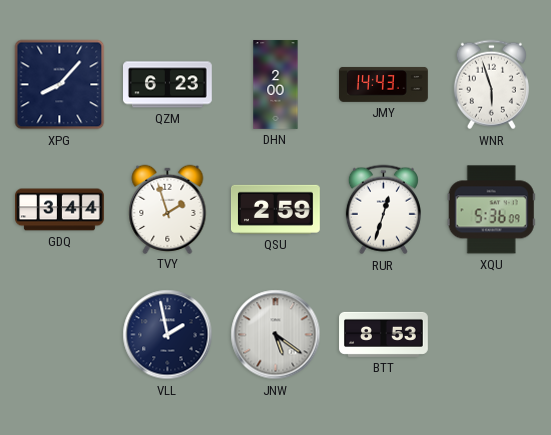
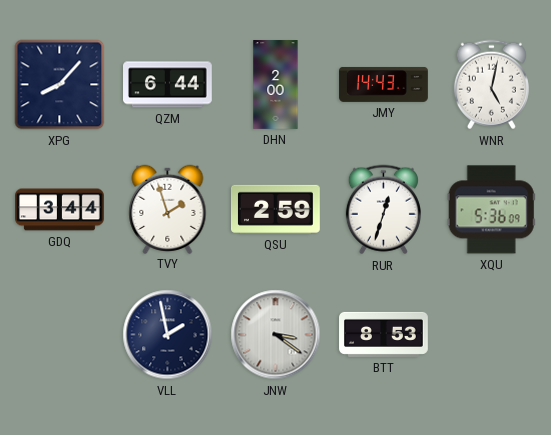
QZM: 6:23 -> 6:44 (168, 85)
WNR: 5:57 -> 5:02 (491, 85)
JNW: 5:21 -> 3:21 (276, 335)
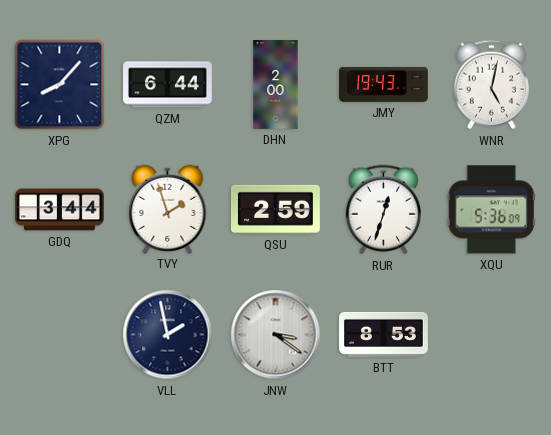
JMY: 14:43 -> 19:43 (384, 85)
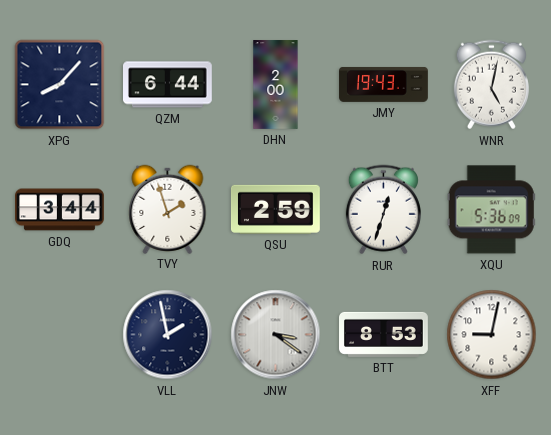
XFF: none -> 9:02 (492, 335)
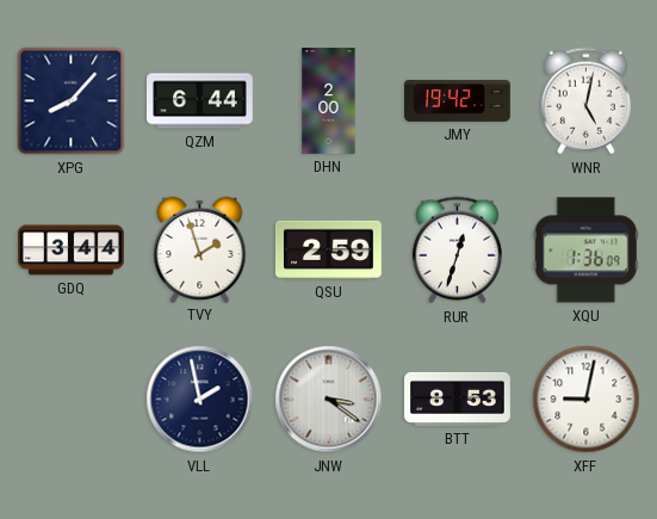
JMY: 19:43 -> 19:42 (458, 101)
XQU: 5:36 -> 1:36 (585, 251)
